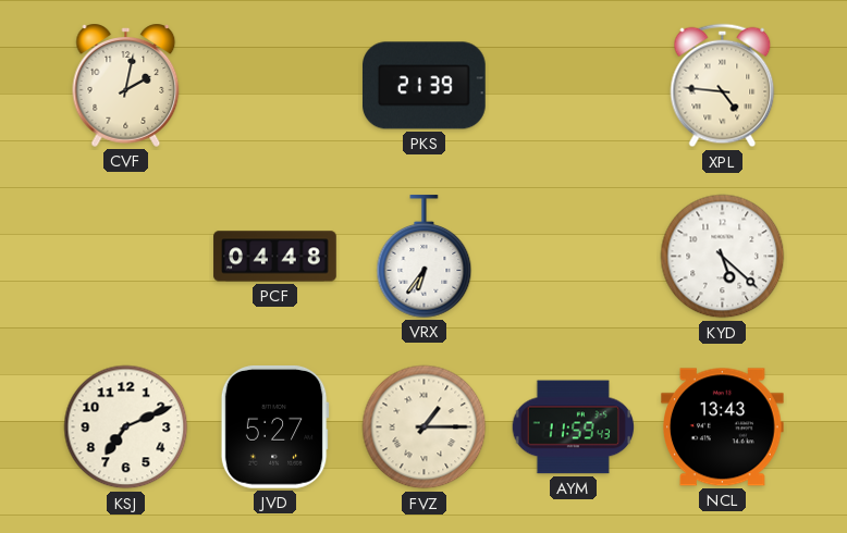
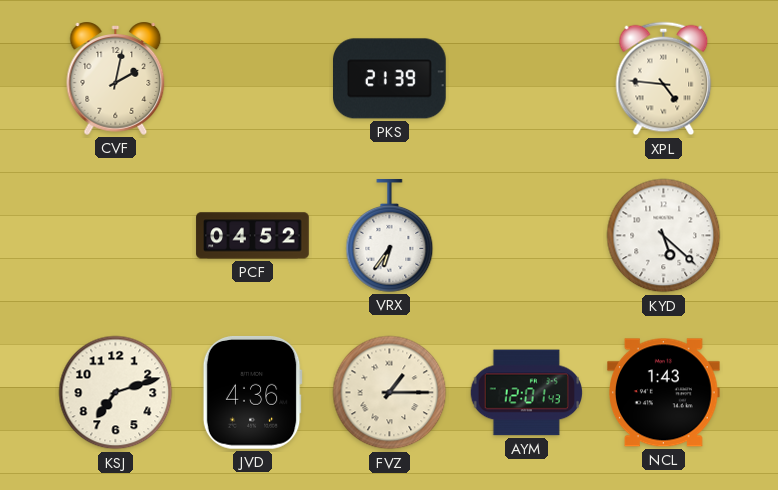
PCF: 04:48 -> 04:52 (253, 236)
KSJ: 7:11 -> 7:12 (116, 393)
JVD: 5:27 -> 4:36 (252, 392)
AYM: 11:59 -> 12:01 (527, 393)
NCL: 13:43 -> 1:43 (664, 393)
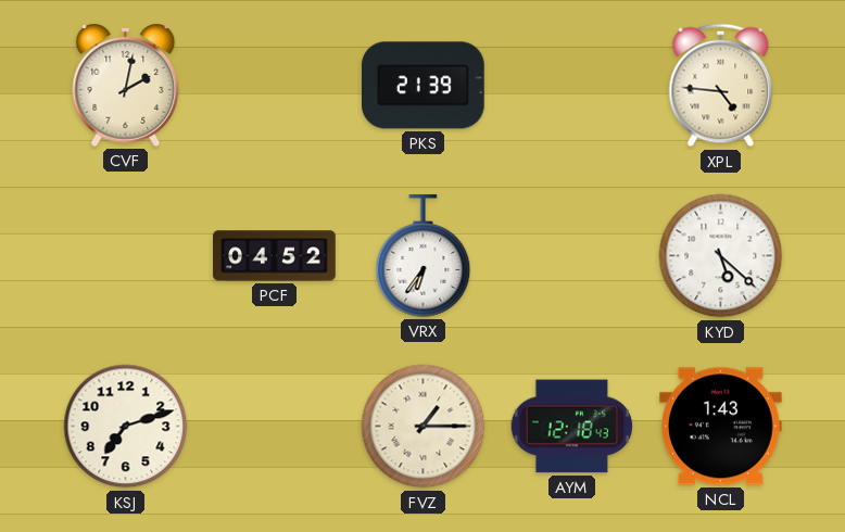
JVD: 4:36 -> none (252, 392)
AYM: 12:01 -> 12:18 (572, 427)
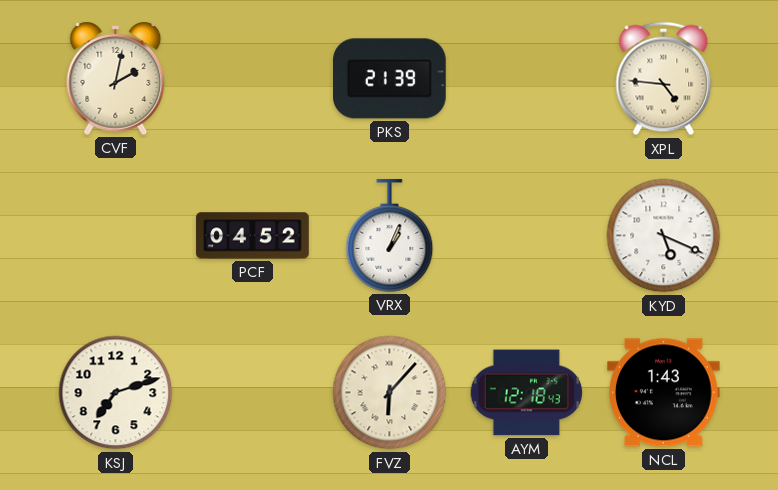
VRX: 6:36 -> 1:04 (390, 236)
KYD: 5:22 -> 5:19 (664, 236)
FVZ: 1:15 -> 6:07 (390, 393)
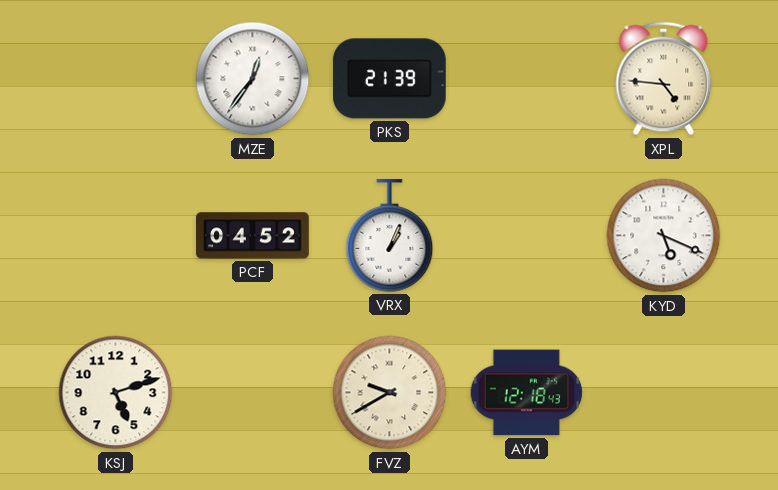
CVF: 2:02 -> none (116, 78)
MZE: none -> 12:36 (253, 79)
KSJ: 7:12 -> 5:12 (116, 393)
FVZ: 6:07 -> 9:40 (390, 393)
NCL: 1:43 -> none (664, 393)
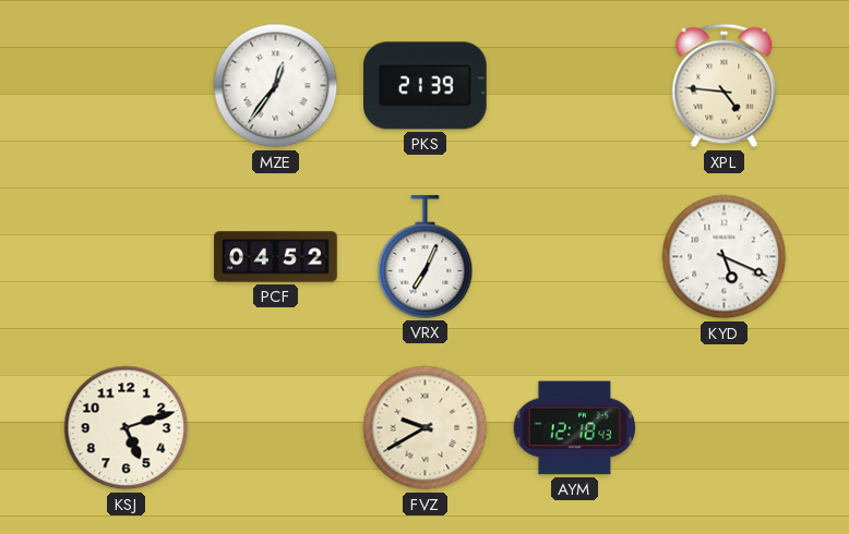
VRX: 1:04 -> 7:04 (426, 257)
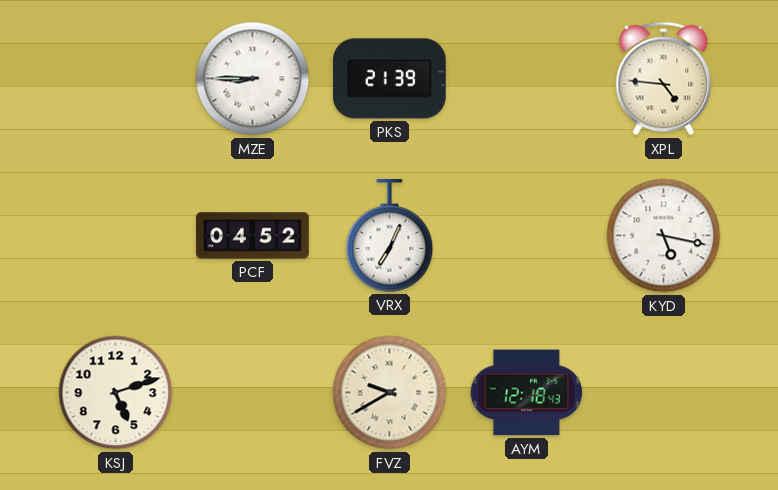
MZE: 12:36 -> 8:45 (253, 79)
KYD: 5:19 -> 5:17 (664, 236)
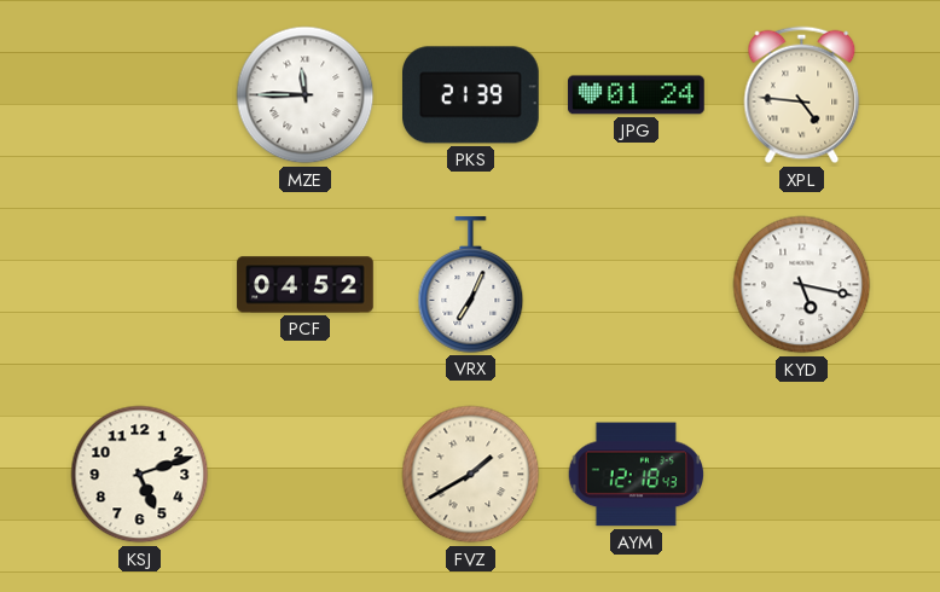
MZE: 8:45 -> 11:45 (306, 95)
JPG: none -> 01:24 (637, 95)
FVZ: 9:40 -> 1:40 (471, 475)
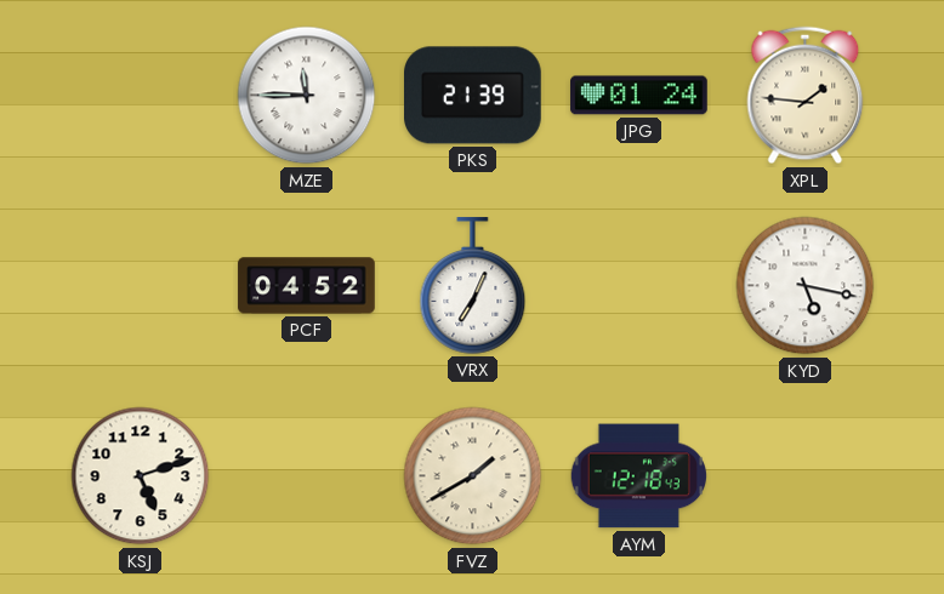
XPL: 4:46 -> 1:46 (806, 96)
